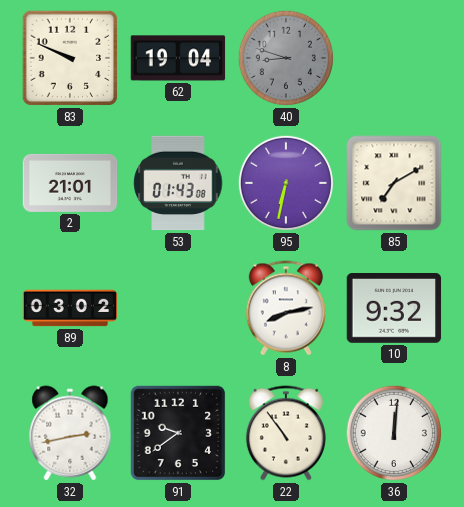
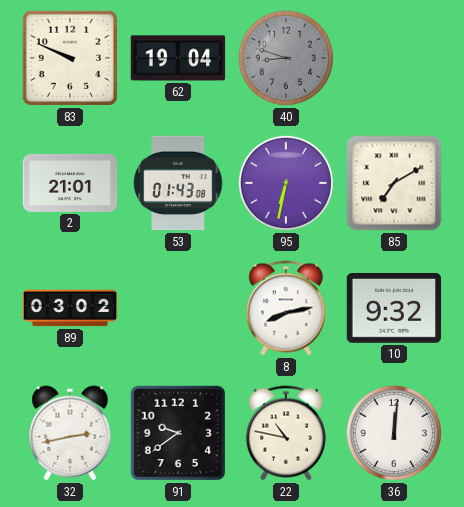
22: 10:54 -> 10:47 (286, 433)
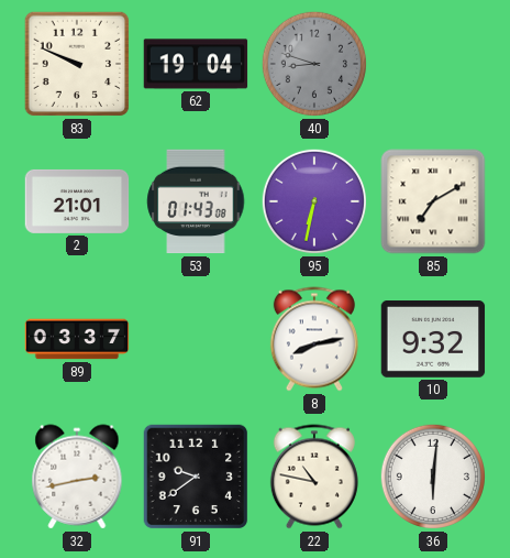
89: 03:02 -> 03:37 (77, 339)
36: 12:01 -> 6:01 (433, 477)
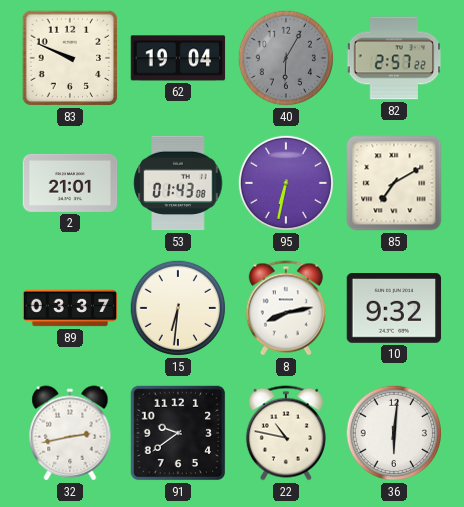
40: 8:48 -> 6:05 (286, 58)
82: none -> 2:57 (394, 58)
15: none -> 6:31 (178, 308)
